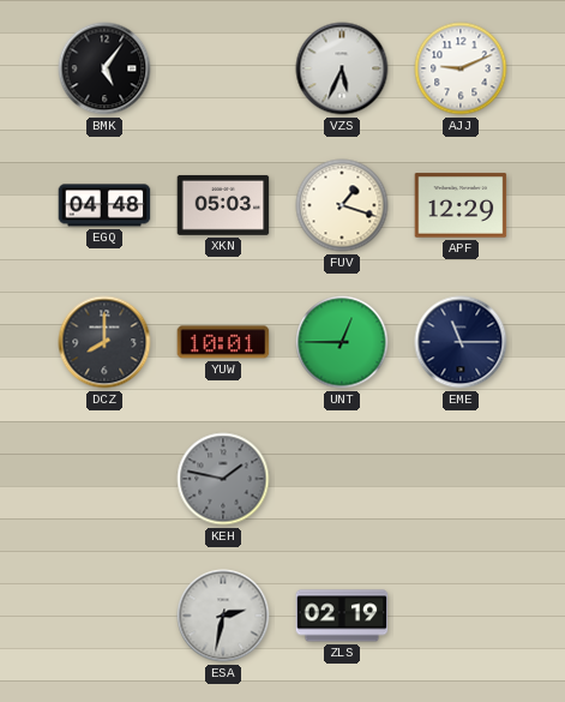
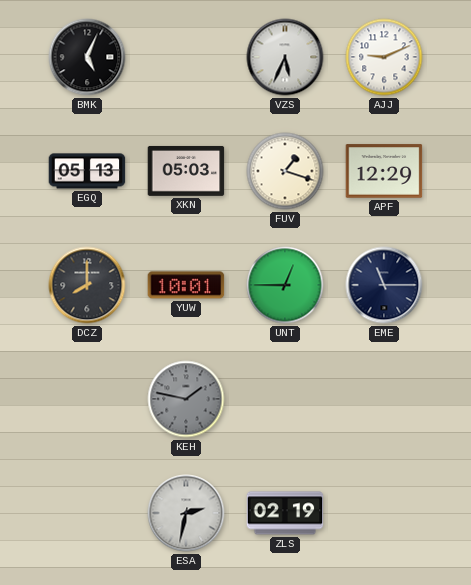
BMK: 5:06 -> 5:04 (87, 57)
EGQ: 04:48 -> 05:13 (87, 171)
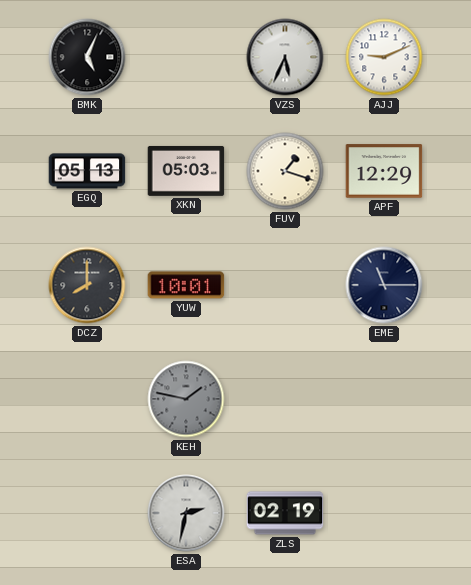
UNT: 12:45 -> none (285, 285)
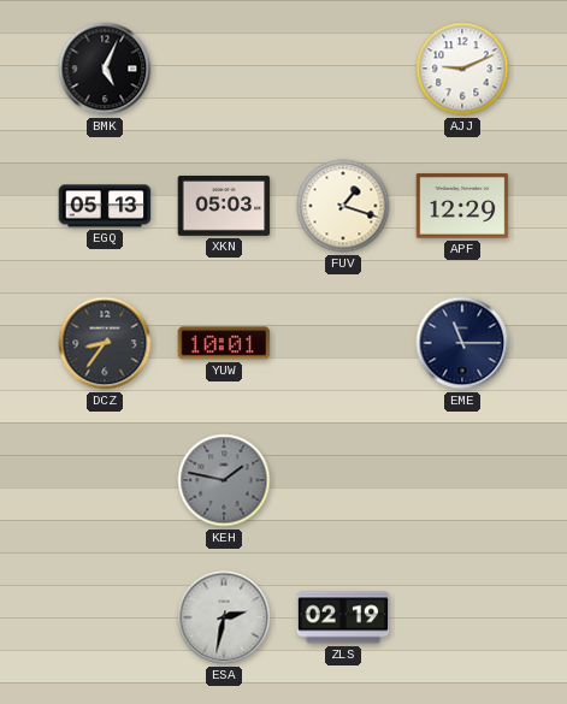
VZS: 5:34 -> none (285, 57)
DCZ: 8:00 -> 8:36 (105, 343)
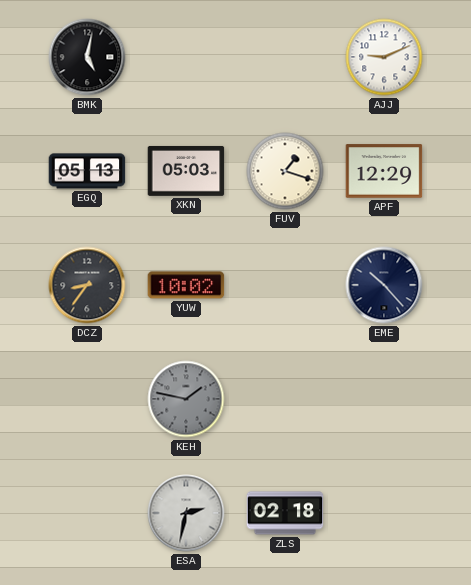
BMK: 5:04 -> 5:02 (87, 57)
YUW: 10:01 -> 10:02 (186, 285)
EME: 11:15 -> 10:23 (384, 285)
ZLS: 02:19 -> 02:18 (285, 513)
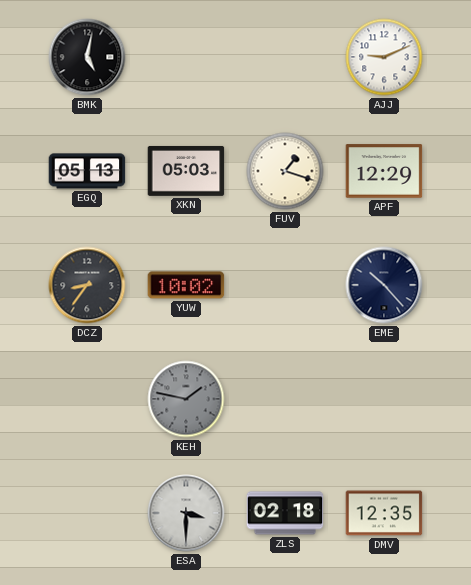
ESA: 2:32 -> 3:30 (186, 513)
DMV: none -> 12:35 (384, 513)
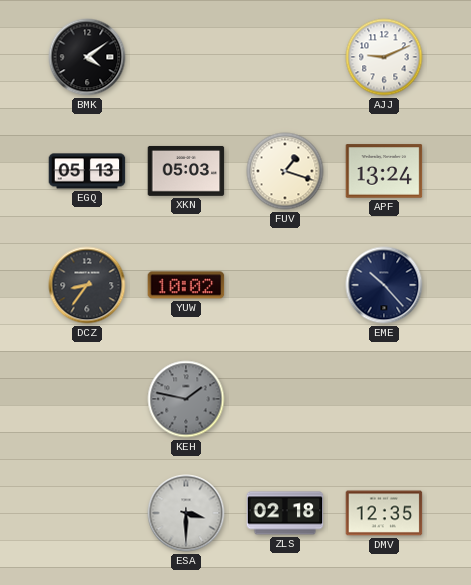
BMK: 5:02 -> 4:09 (87, 57)
APF: 12:29 -> 13:24 (384, 171)
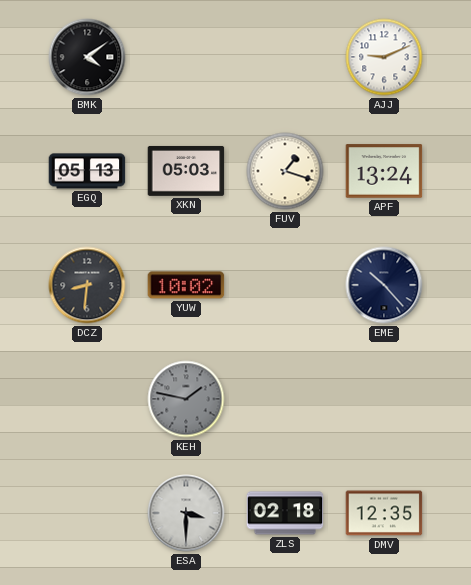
DCZ: 8:36 -> 8:31 (87, 285)
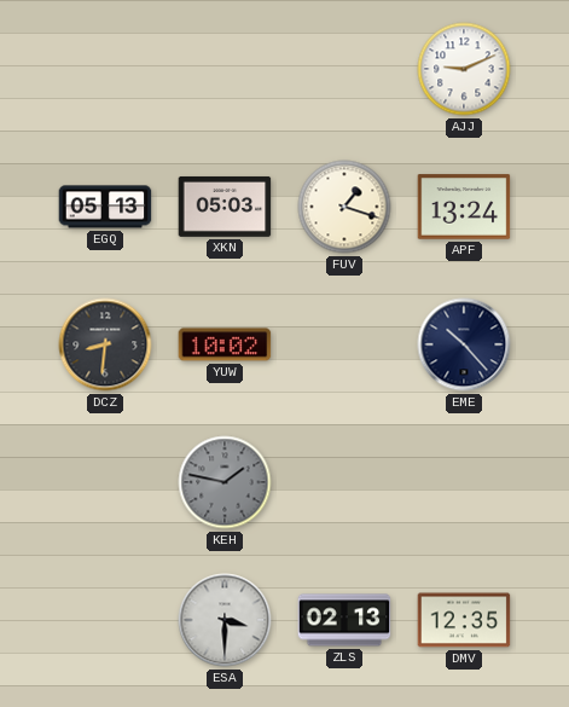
BMK: 4:09 -> none (87, 57)
ZLS: 02:18 -> 02:13 (344, 620)
